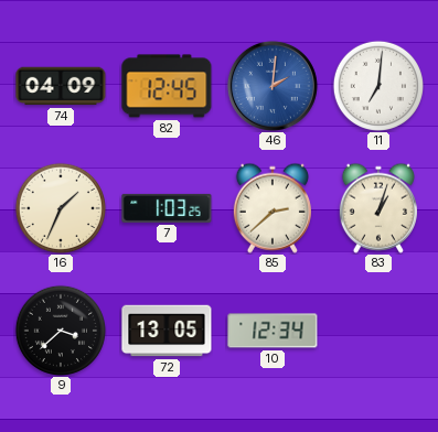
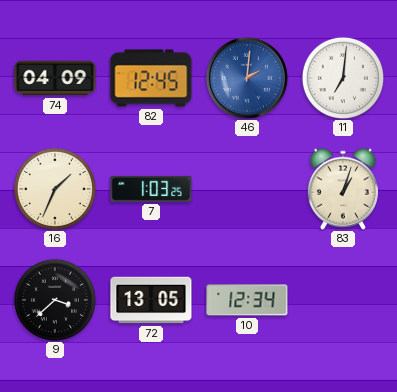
85: 2:38 -> none (273, 208)
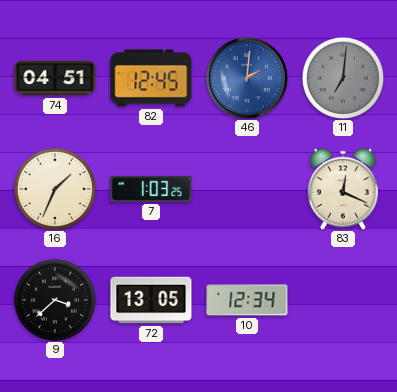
74: 04:09 -> 04:51 (55, 78)
11 dial: white -> grey (342, 77)
83: 1:03 -> 12:19 (343, 189)
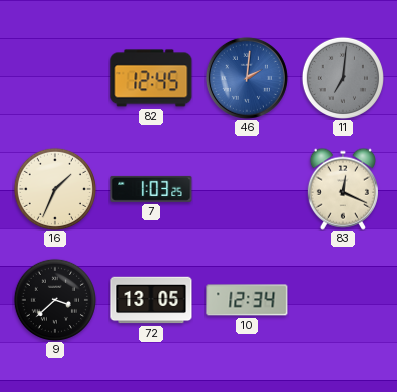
74: 04:51 -> none (55, 78)
